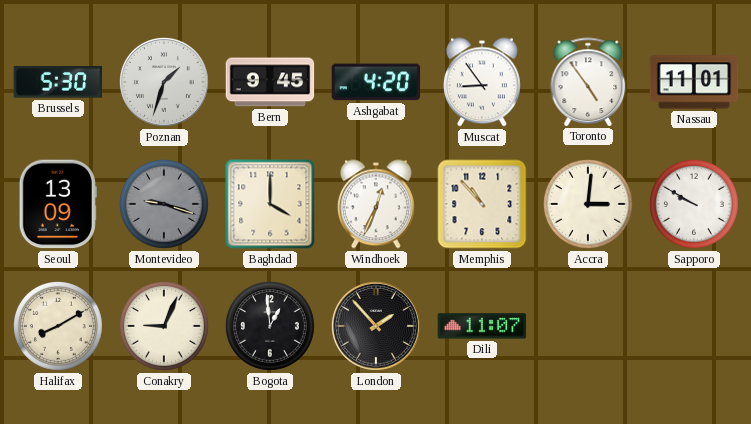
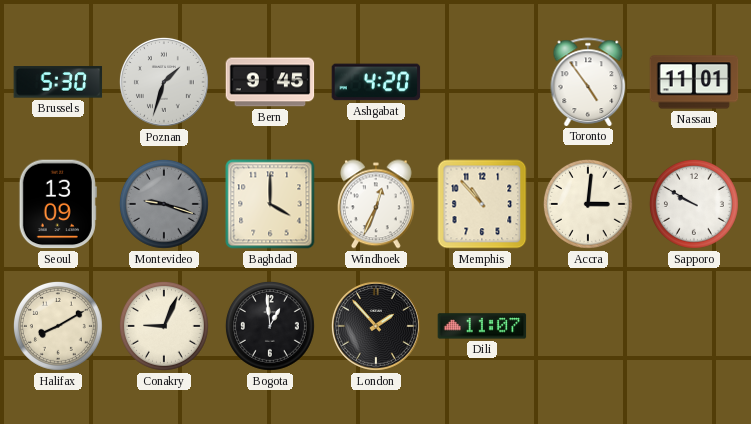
Muscat: 8:54 -> none (482, 82)
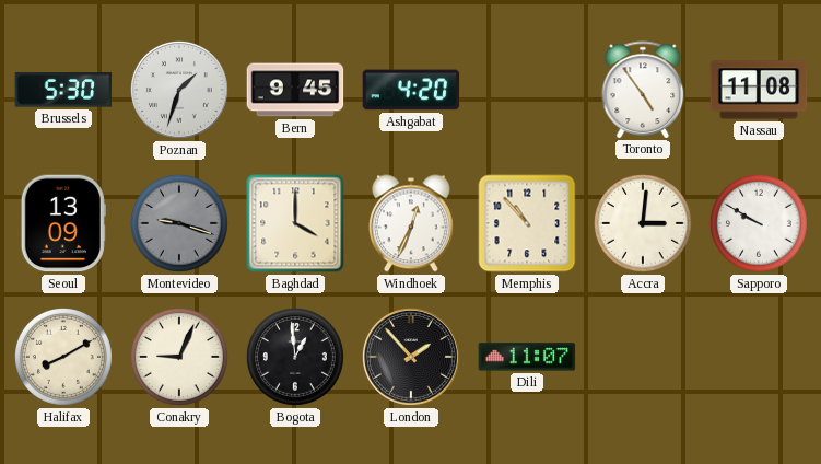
Nassau: 11:01 -> 11:08 (759, 90)
